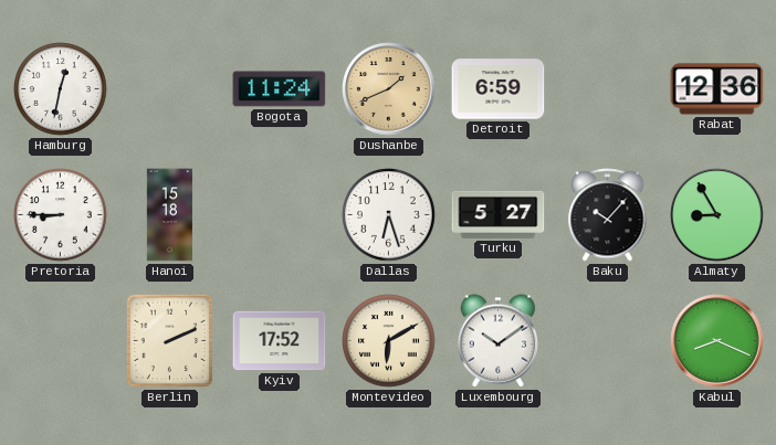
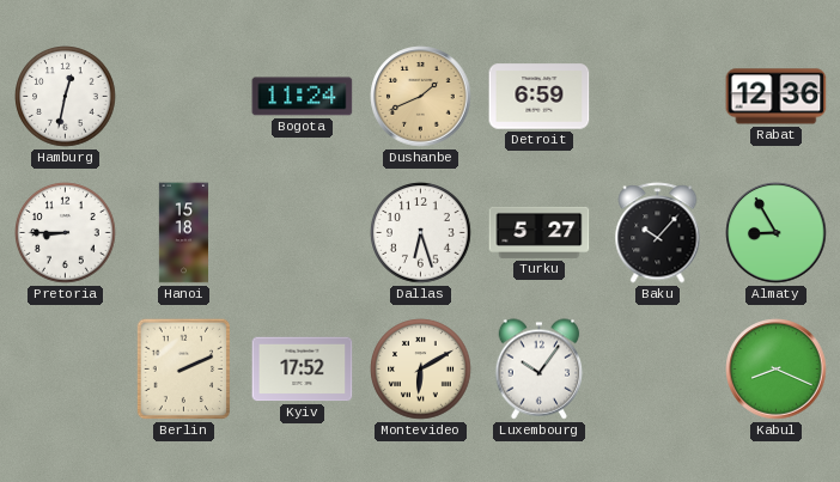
Luxembourg: 10:09 -> 10:06 (540, 370)
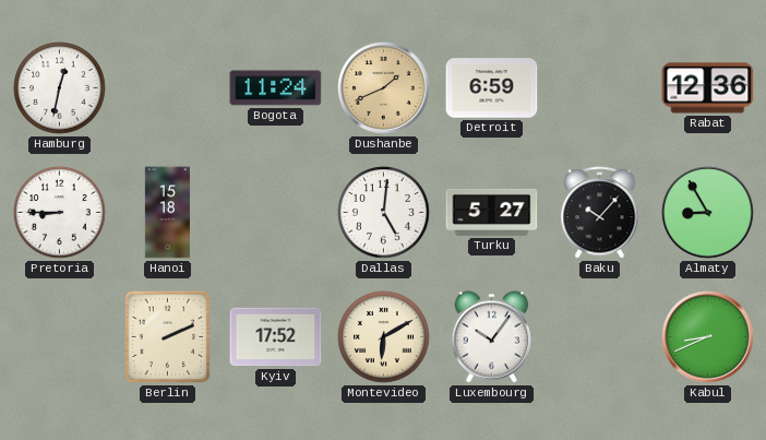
Dallas: 6:27 -> 5:01 (384, 213)
Kabul: 8:19 -> 8:41 (708, 337)
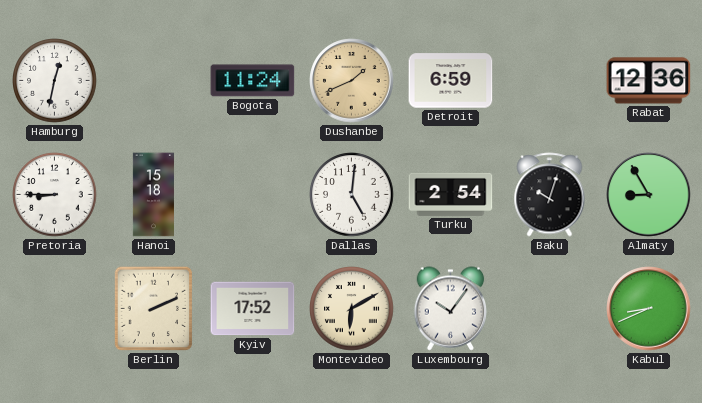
Turku: 5:27 -> 2:54 (451, 194)
Baku: 10:07 -> 10:03 (550, 195)
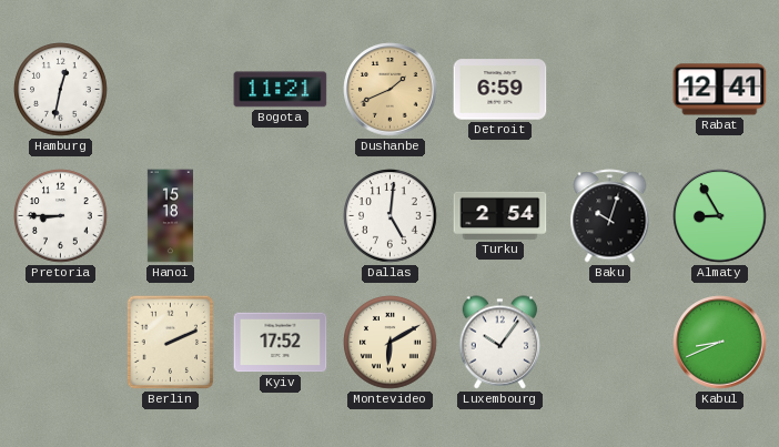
Bogota: 11:24 -> 11:21 (281, 90)
Rabat: 12:36 -> 12:41 (720, 90)
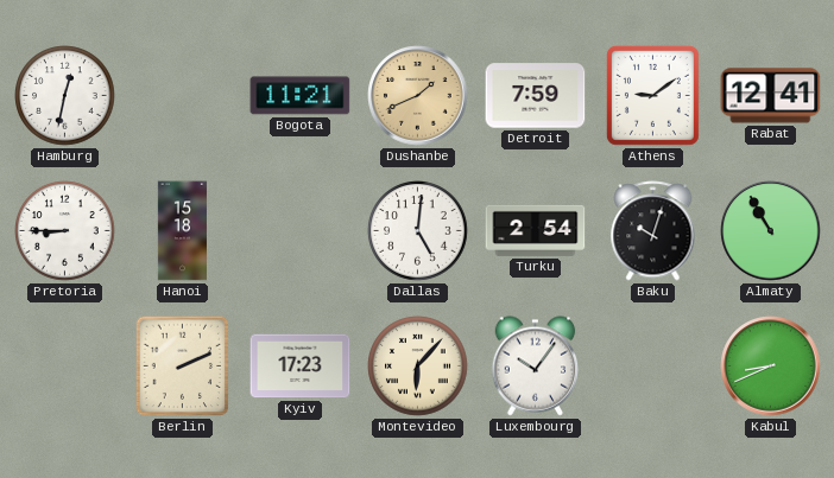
Detroit: 6:59 -> 7:59 (536, 96)
Athens: none -> 9:09 (652, 95)
Almaty: 8:55 -> 10:55 (771, 231)
Kyiv: 17:52 -> 17:23 (301, 367)
Montevideo: 6:10 -> 6:07 (418, 367)
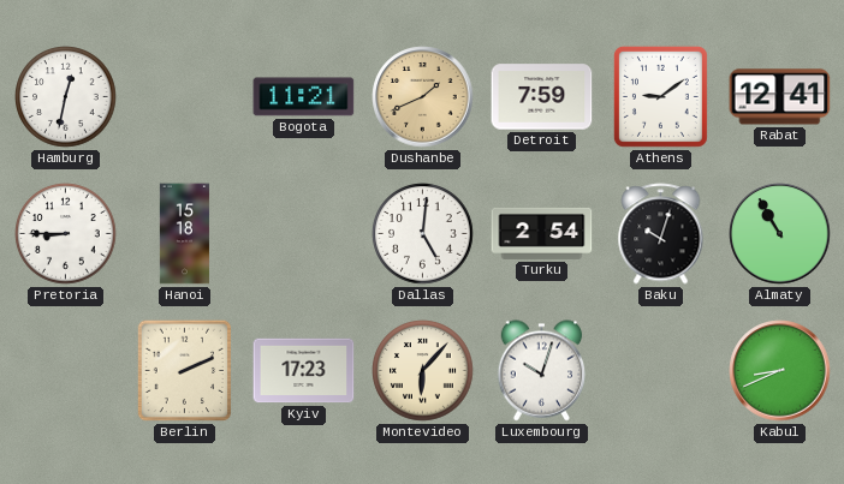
Luxembourg: 10:06 -> 10:03 (542, 371)
